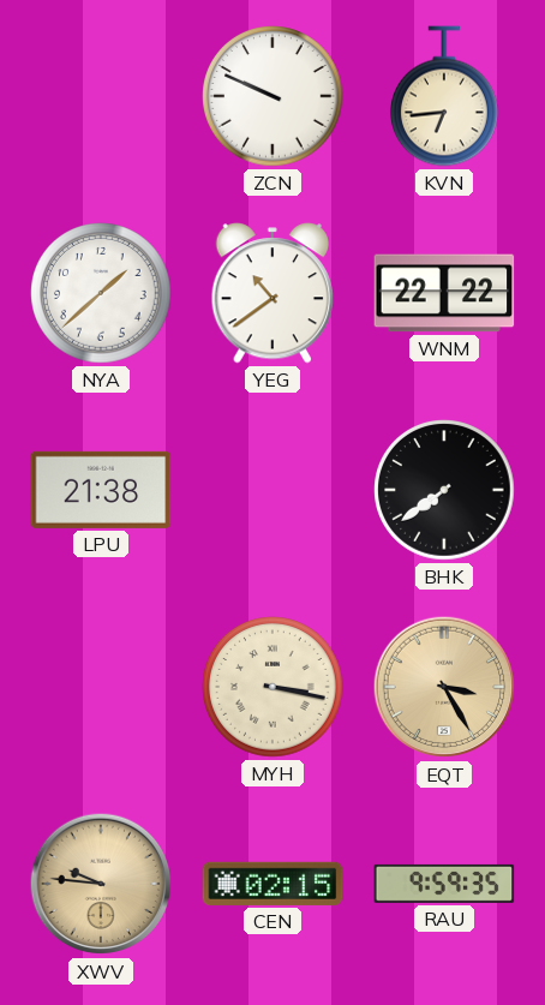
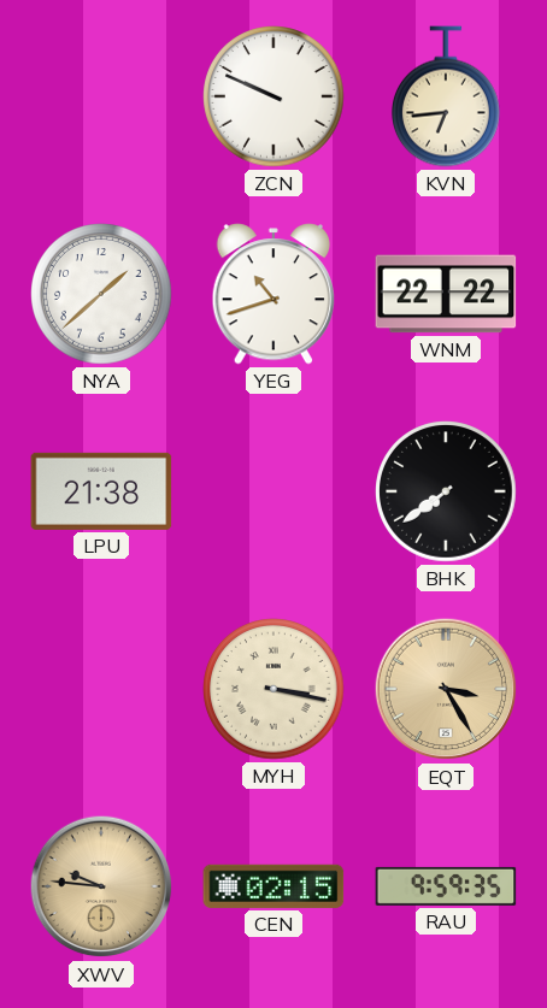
YEG: 10:39 -> 10:42 (273, 294)
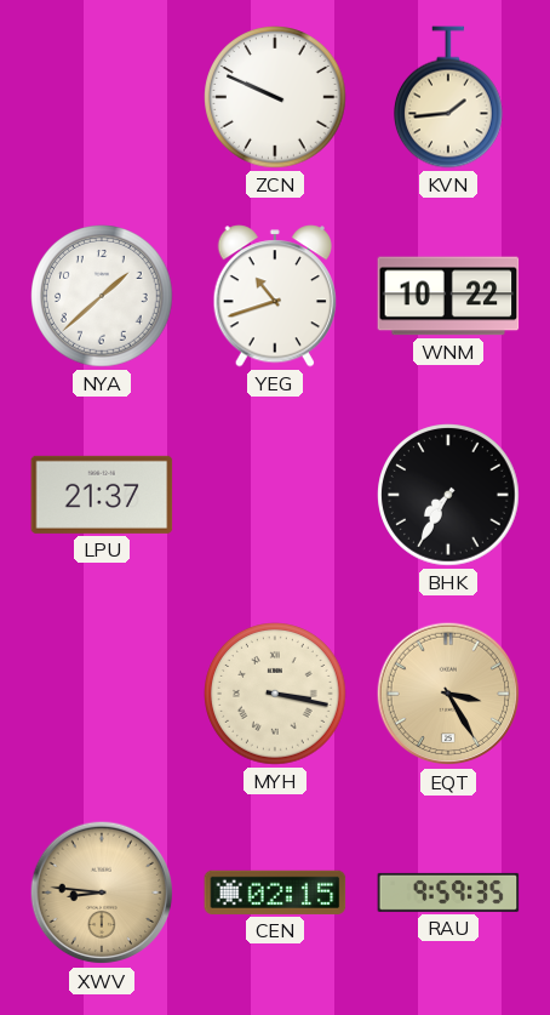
KVN: 6:44 -> 1:44 (449, 97)
WNM: 22:22 -> 10:22 (448, 296)
LPU: 21:38 -> 21:37 (102, 495)
BHK: 7:39 -> 7:35 (448, 495)
XWV: 9:46 -> 8:46 (102, 893)
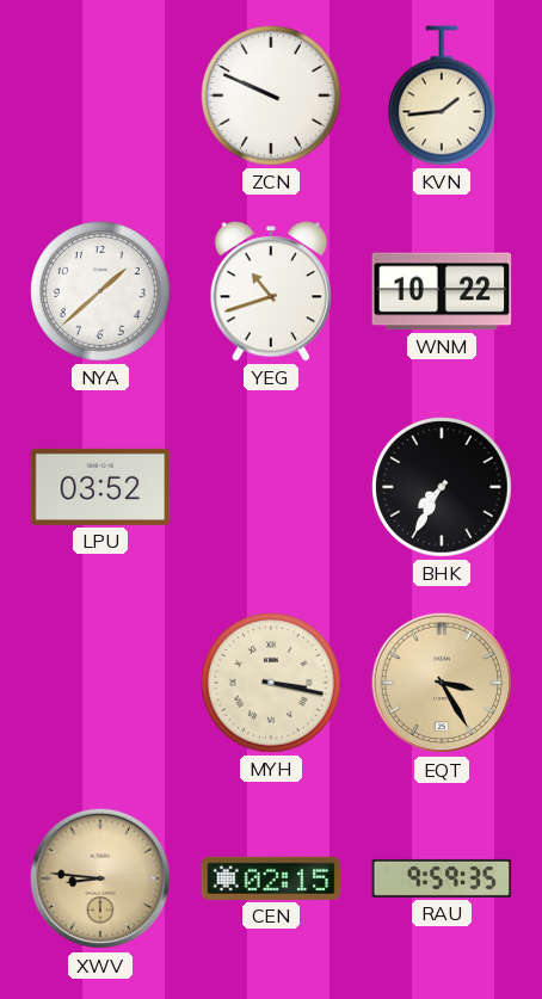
LPU: 21:37 -> 03:52 (100, 487)
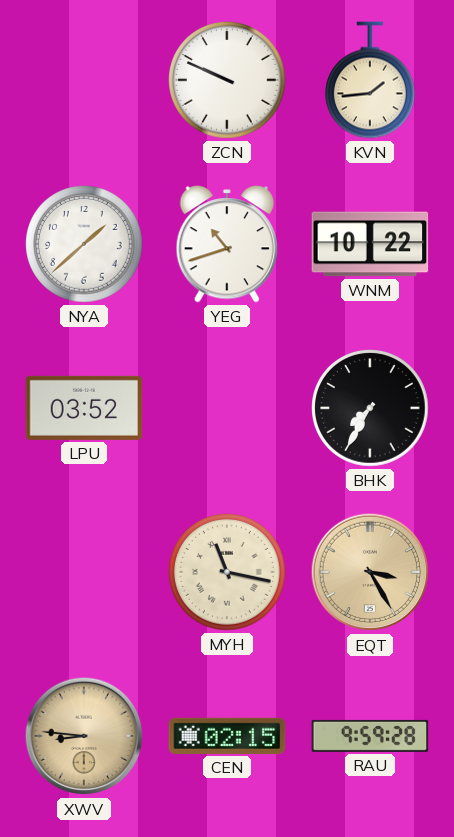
MYH: 3:17 -> 11:17 (227, 572)
RAU: 9:59:35 -> 9:59:28 (370, 736)
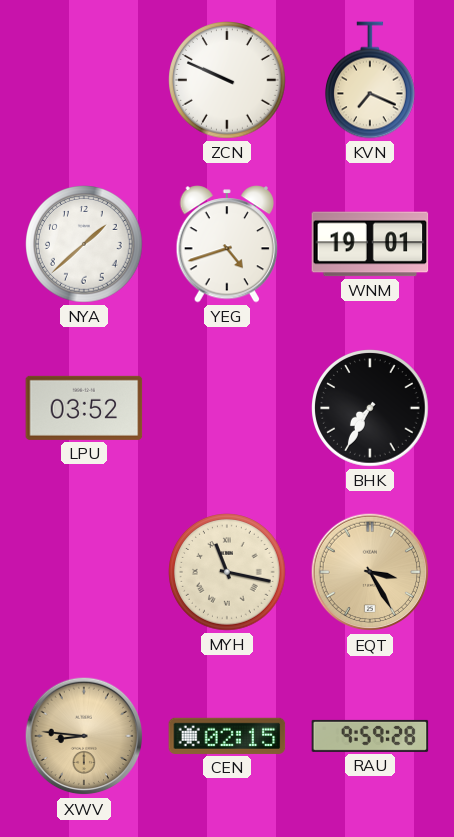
KVN: 1:44 -> 7:19 (371, 80)
YEG: 10:42 -> 4:42 (227, 244)
WNM: 10:22 -> 19:01 (370, 244)
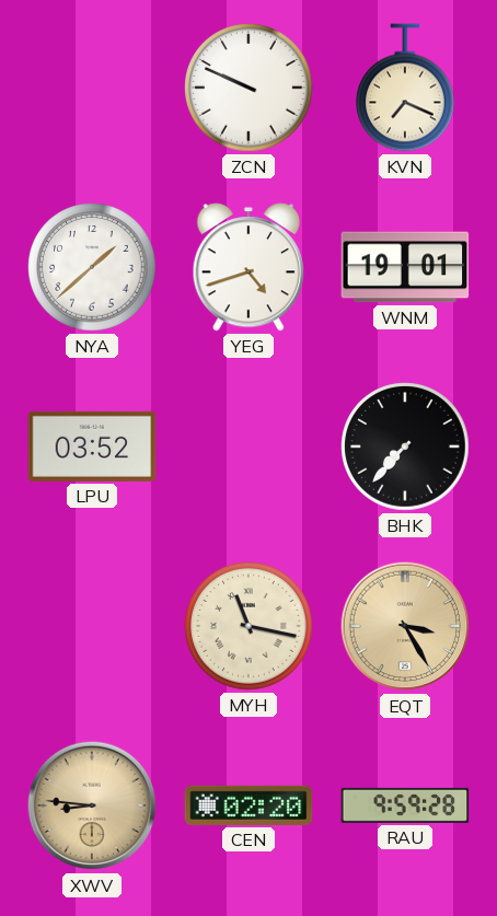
BHK: 7:35 -> 7:37 (405, 447)
CEN: 02:15 -> 02:20 (248, 805)
